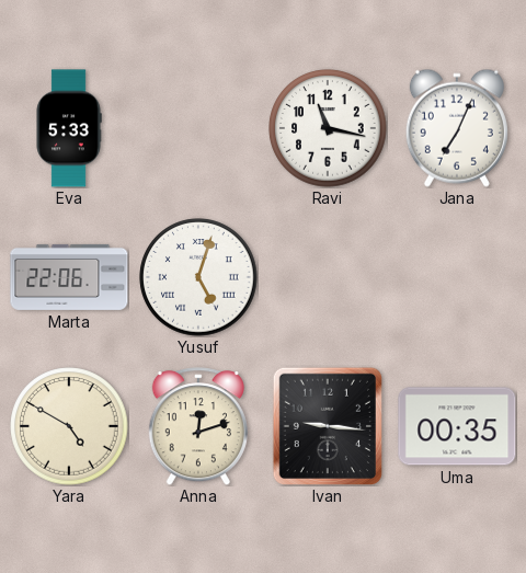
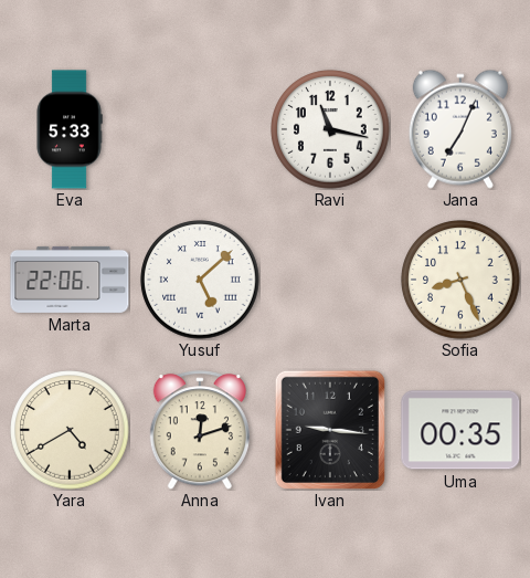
Yusuf: 5:03 -> 5:08 (200, 280)
Sofia: none -> 8:26 (460, 280)
Yara: 4:50 -> 4:40 (70, 430)
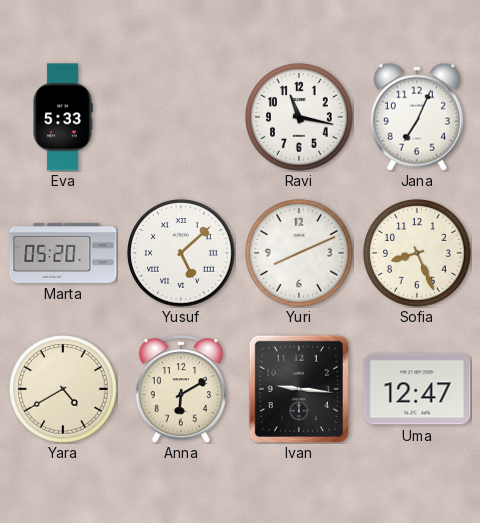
Marta: 22:06 -> 05:20 (63, 253)
Yuri: none -> 8:11 (299, 253)
Anna: 12:12 -> 6:10 (181, 389)
Uma: 00:35 -> 12:47 (417, 389)
